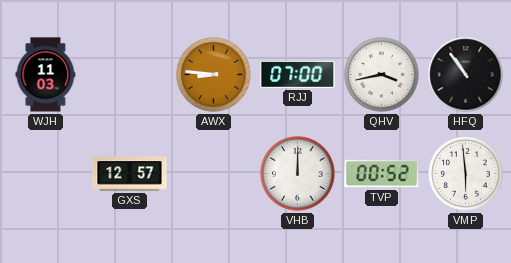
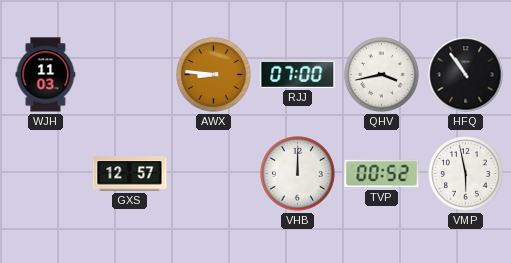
VMP: 5:59 -> 5:58 (466, 174)
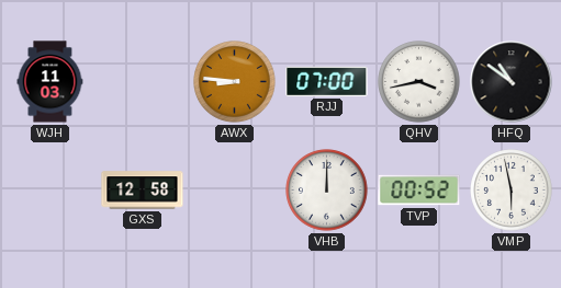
HFQ: 10:54 -> 10:51 (512, 82)
GXS: 12:57 -> 12:58 (143, 191)
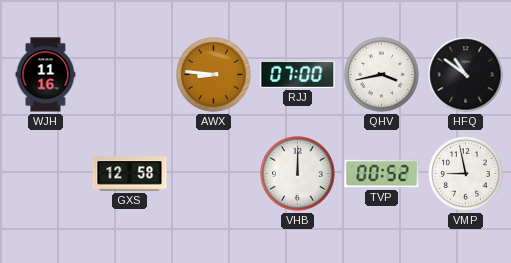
WJH: 11:03 -> 11:16 (46, 75)
VMP: 5:58 -> 8:58 (466, 174)
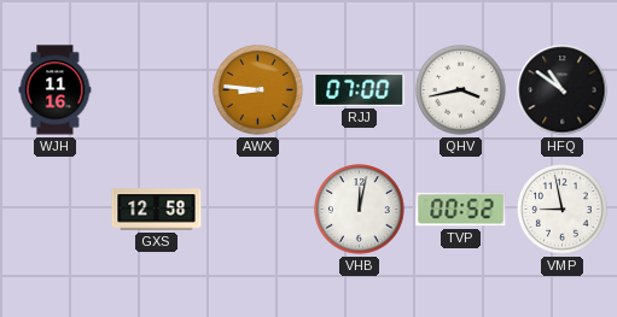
VHB: 12:00 -> 12:02 (360, 210)
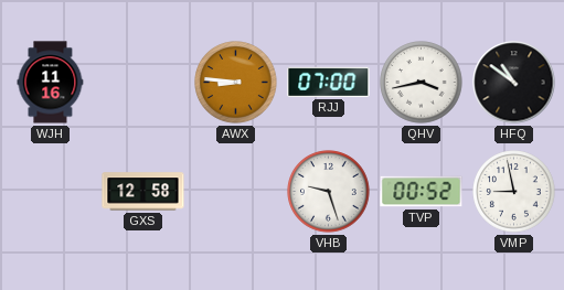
VHB: 12:02 -> 9:27 (329, 192)
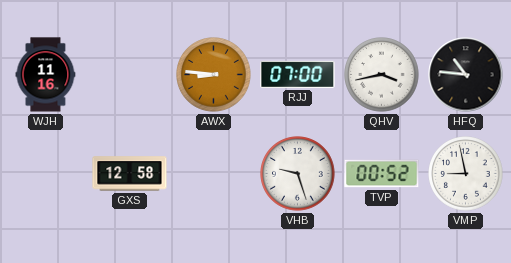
HFQ: 10:51 -> 10:46 (466, 75)
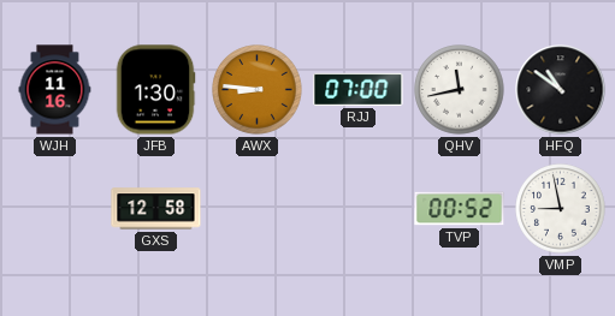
JFB: none -> 1:30 (155, 90)
QHV: 3:43 -> 11:43 (460, 90)
HFQ: 10:46 -> 10:51 (561, 90)
VHB: 9:27 -> none (298, 174)
